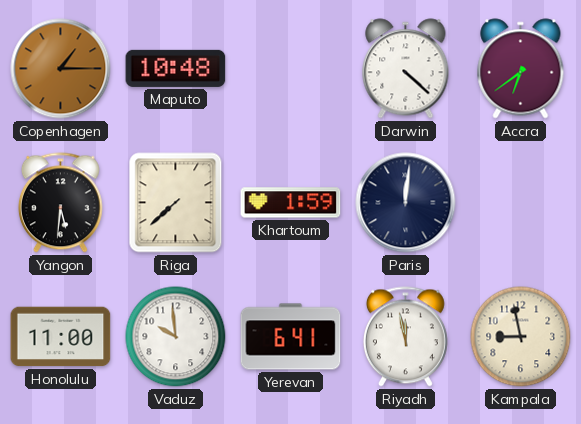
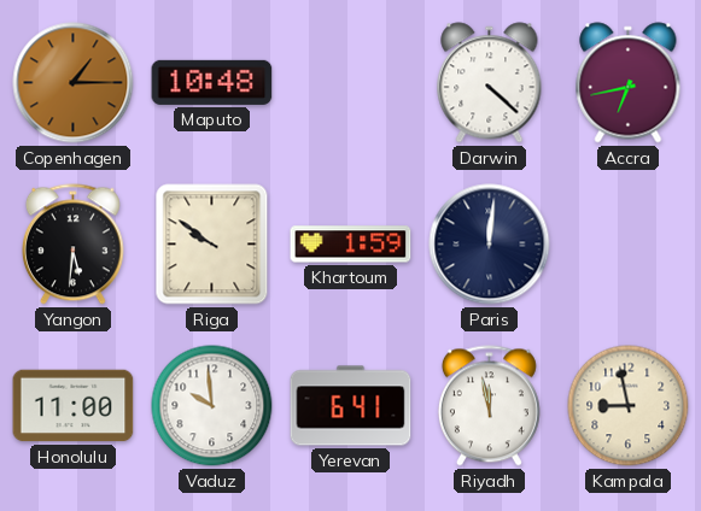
Accra: 6:39 -> 6:43 (629, 83)
Riga: 7:38 -> 9:51 (212, 245)
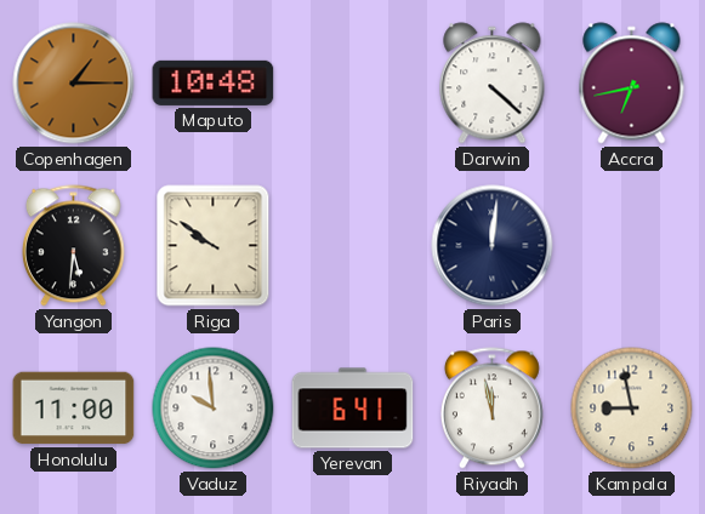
Khartoum: 1:59 -> none (351, 245)
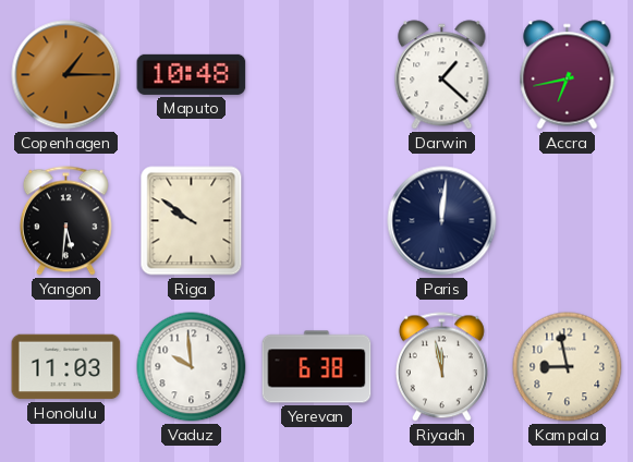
Darwin: 4:22 -> 1:22 (442, 75)
Honolulu: 11:00 -> 11:03 (66, 367)
Yerevan: 6:41 -> 6:38 (317, 367)
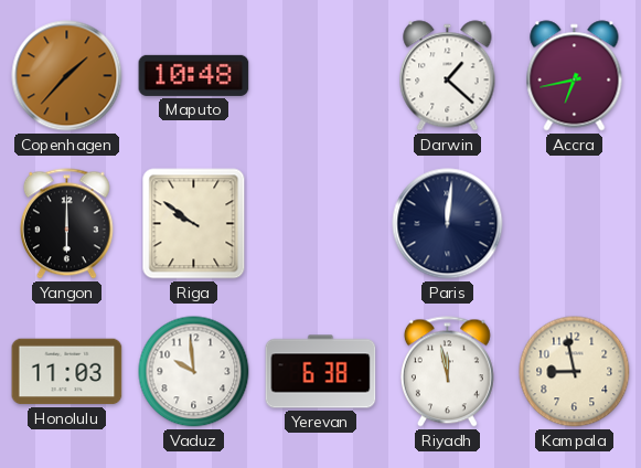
Copenhagen: 1:15 -> 1:37 (67, 76)
Yangon: 5:31 -> 6:00 (66, 224)
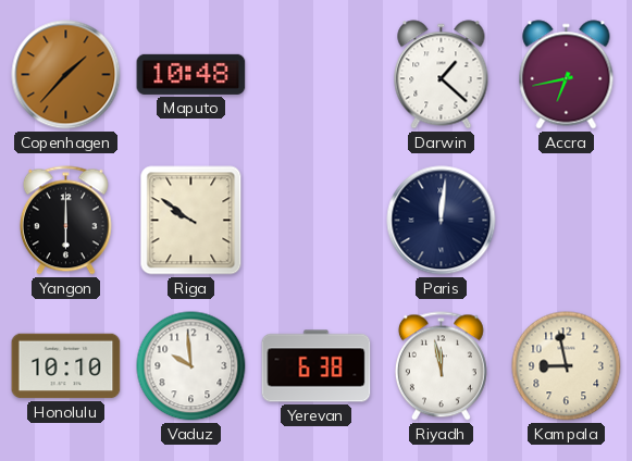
Honolulu: 11:03 -> 10:10 (66, 366)
